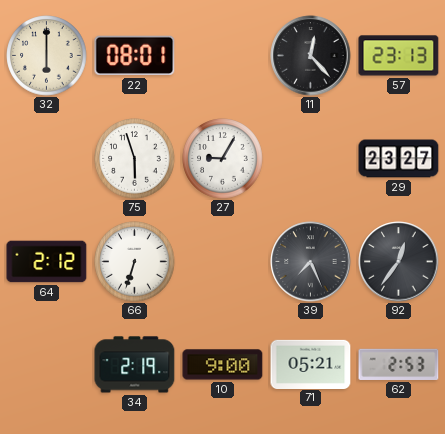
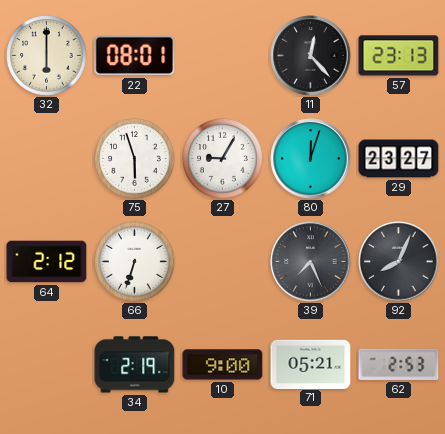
80: none -> 12:03 (311, 159)
92: 12:36 -> 8:04 (399, 262)
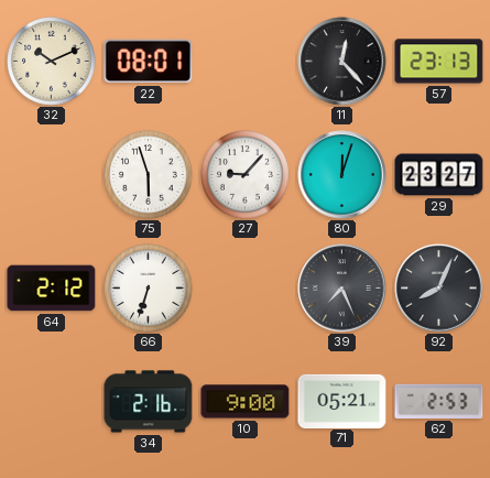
32: 6:00 -> 10:11 (52, 62)
27: 9:05 -> 9:07 (246, 175)
34: 2:19 -> 2:16 (149, 402)
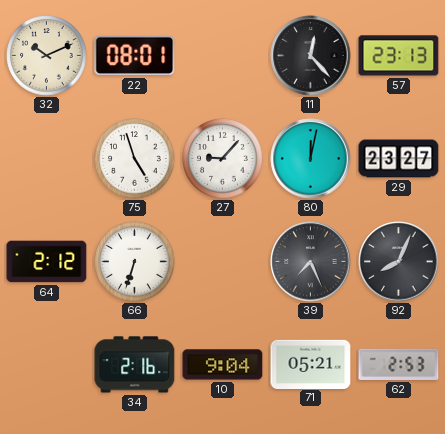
75: 5:57 -> 4:57 (135, 159)
80: 12:03 -> 12:02 (311, 159)
10: 9:00 -> 9:04 (223, 365)
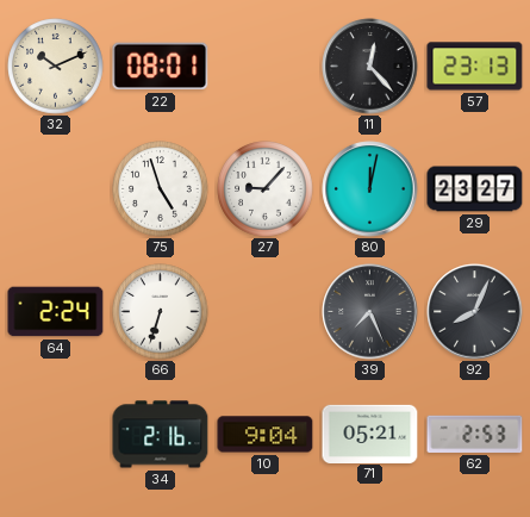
64: 2:12 -> 2:24 (56, 312)
